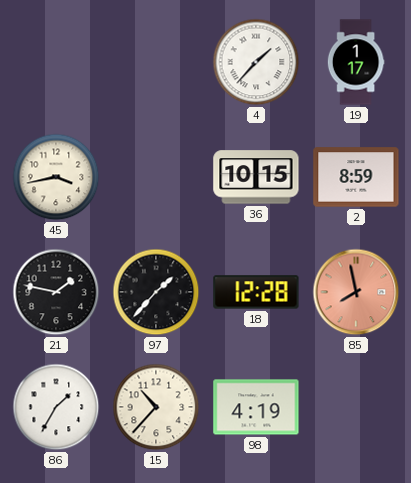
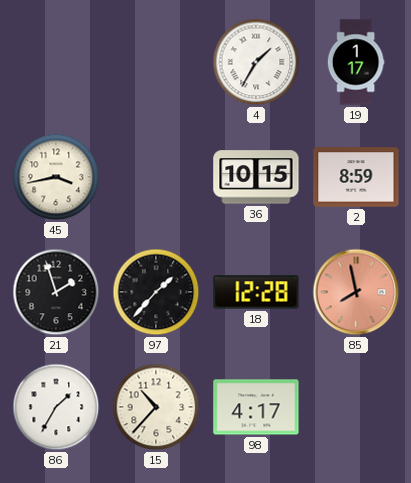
4: 1:37 -> 1:35 (256, 62)
21: 1:47 -> 1:57 (56, 292)
98: 4:19 -> 4:17 (256, 407)
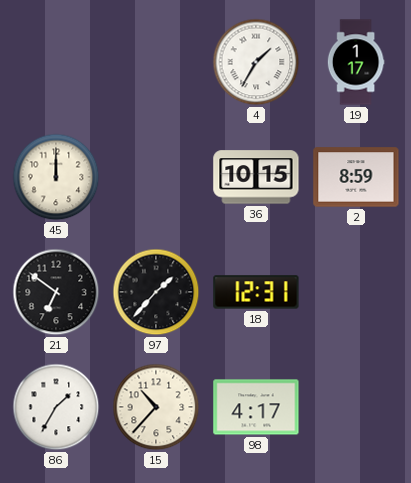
45: 3:43 -> 12:00 (56, 177)
21: 1:57 -> 6:51 (56, 292)
18: 12:28 -> 12:31 (256, 292)
85: 7:58 -> none (356, 292)
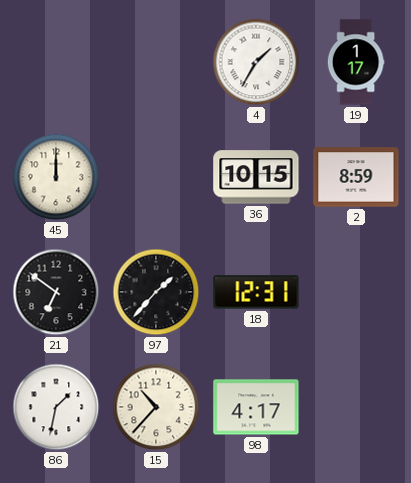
86: 1:35 -> 1:32 (56, 407)
